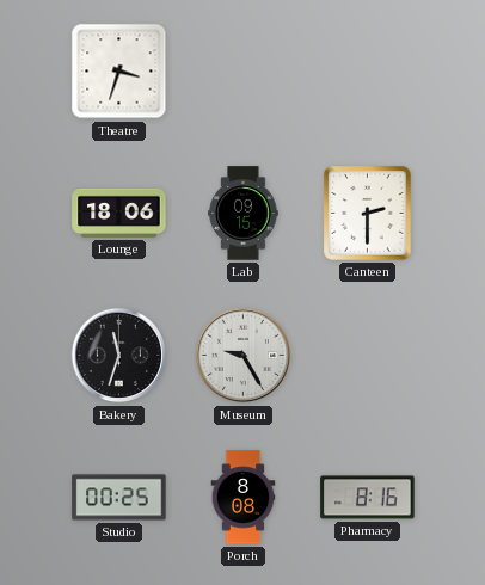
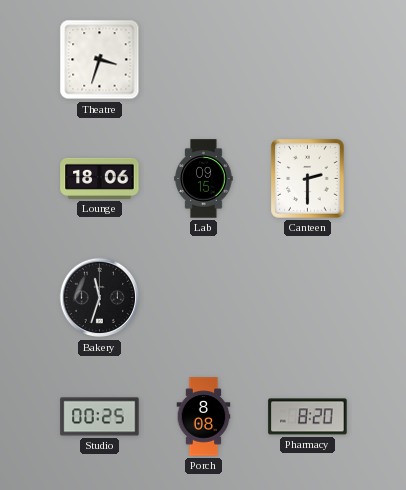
Museum: 9:25 -> none (244, 356)
Pharmacy: 8:16 -> 8:20 (308, 417)
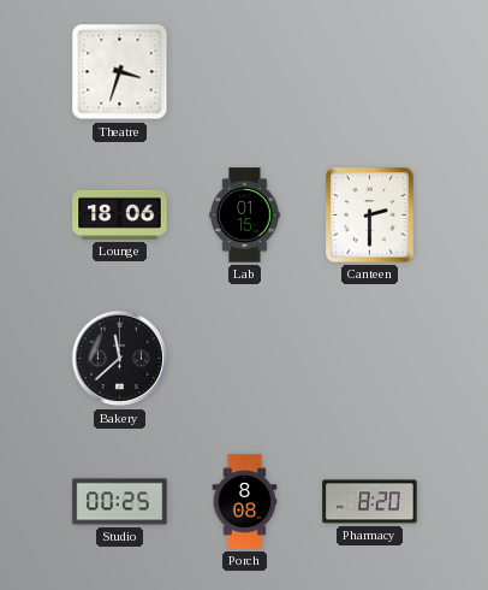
Lab: 09:15 -> 01:15 (245, 216)
Bakery: 11:33 -> 11:38 (120, 359)
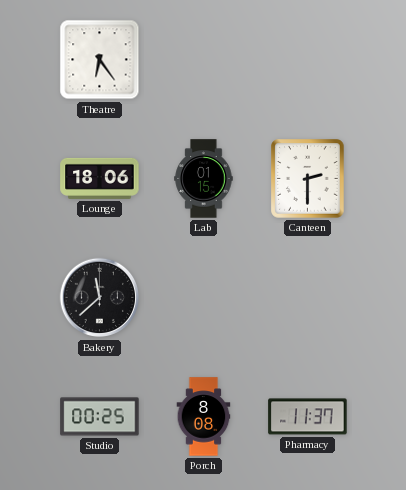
Theatre: 3:33 -> 6:24 (100, 60)
Pharmacy: 8:20 -> 11:37 (308, 417)
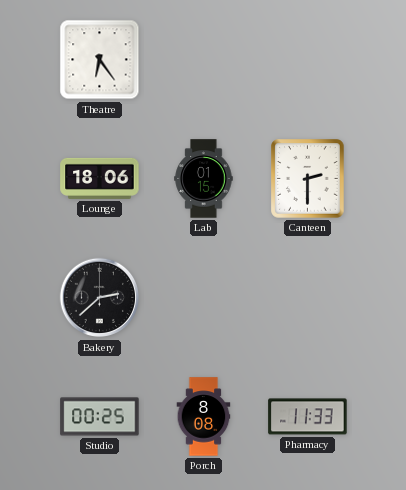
Bakery: 11:38 -> 2:38 (100, 298)
Pharmacy: 11:37 -> 11:33 (308, 417)
